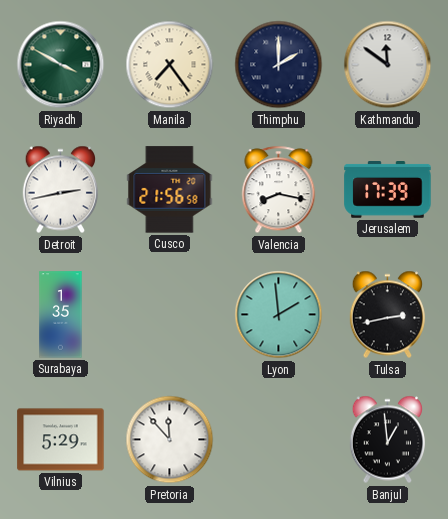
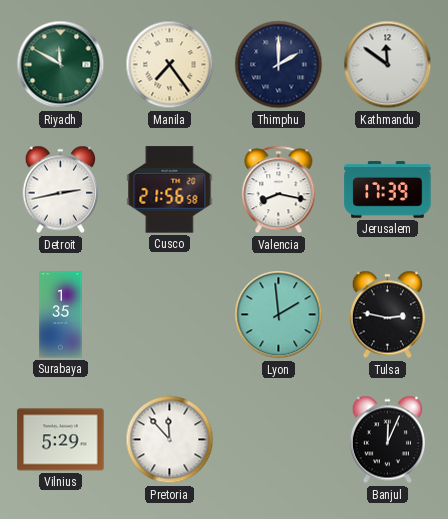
Riyadh: 3:50 -> 11:50 (61, 65)
Tulsa: 2:43 -> 2:47 (387, 315)
Banjul: 12:59 -> 12:04 (387, 440)
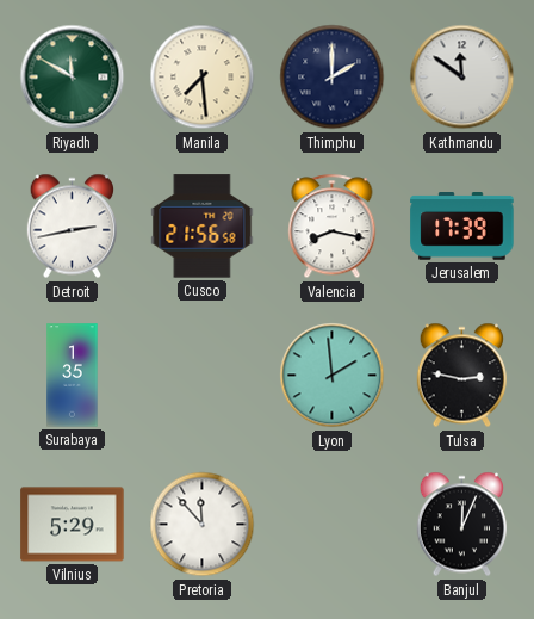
Manila: 7:24 -> 7:29 (203, 78)
